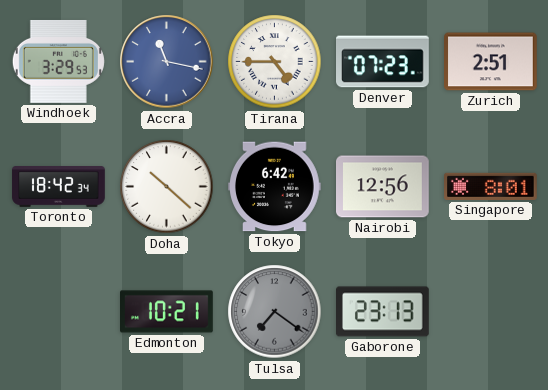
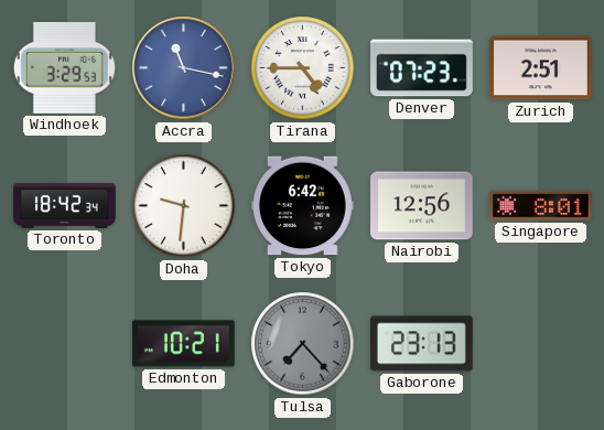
Doha: 10:22 -> 9:31 (184, 206)
Tulsa: 7:21 -> 7:23 (303, 344)
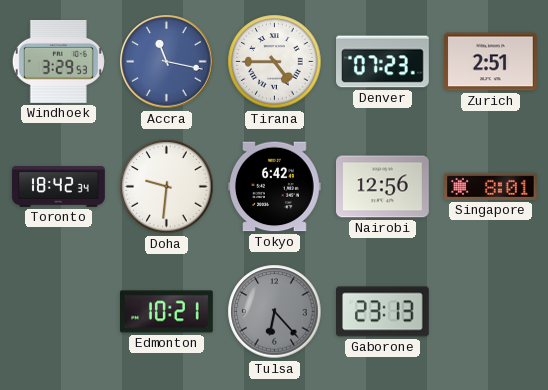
Tulsa: 7:23 -> 6:23 (275, 312)
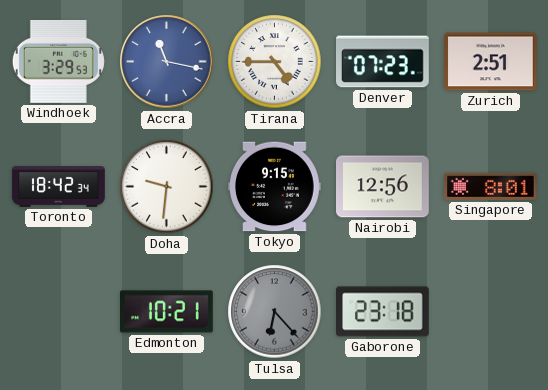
Tokyo: 6:42 -> 9:15 (275, 187)
Gaborone: 23:13 -> 23:18 (383, 312)
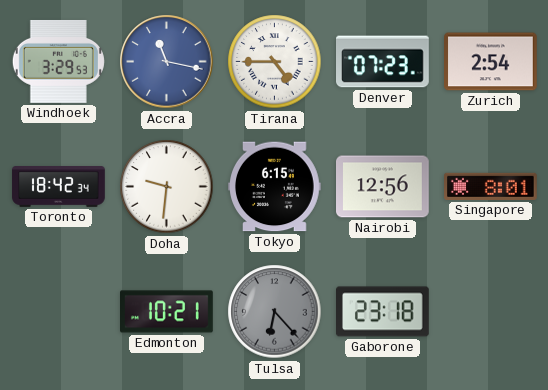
Zurich: 2:51 -> 2:54 (491, 62)
Tokyo: 9:15 -> 6:15 (275, 187)
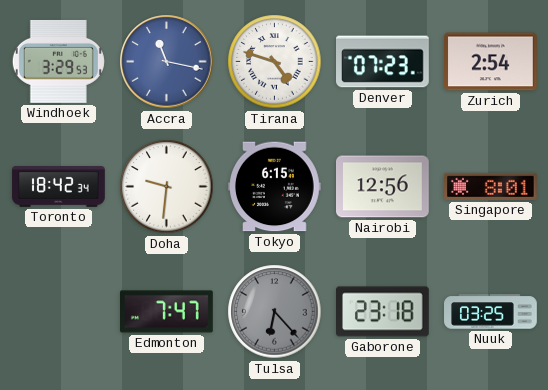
Tirana: 4:45 -> 4:48 (275, 62)
Edmonton: 10:21 -> 7:47 (167, 312)
Nuuk: none -> 03:25 (491, 312)
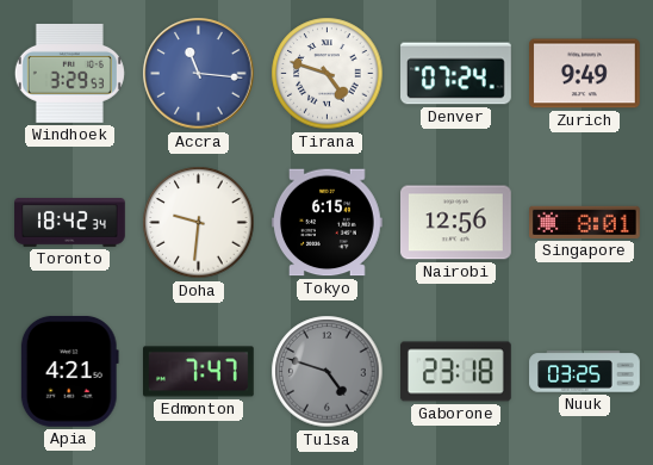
Accra: 11:17 -> 11:16 (199, 74)
Denver: 07:23 -> 07:24 (456, 74)
Zurich: 2:54 -> 9:49 (585, 74)
Apia: none -> 4:21 (69, 371)
Tulsa: 6:23 -> 4:48 (328, 372)
